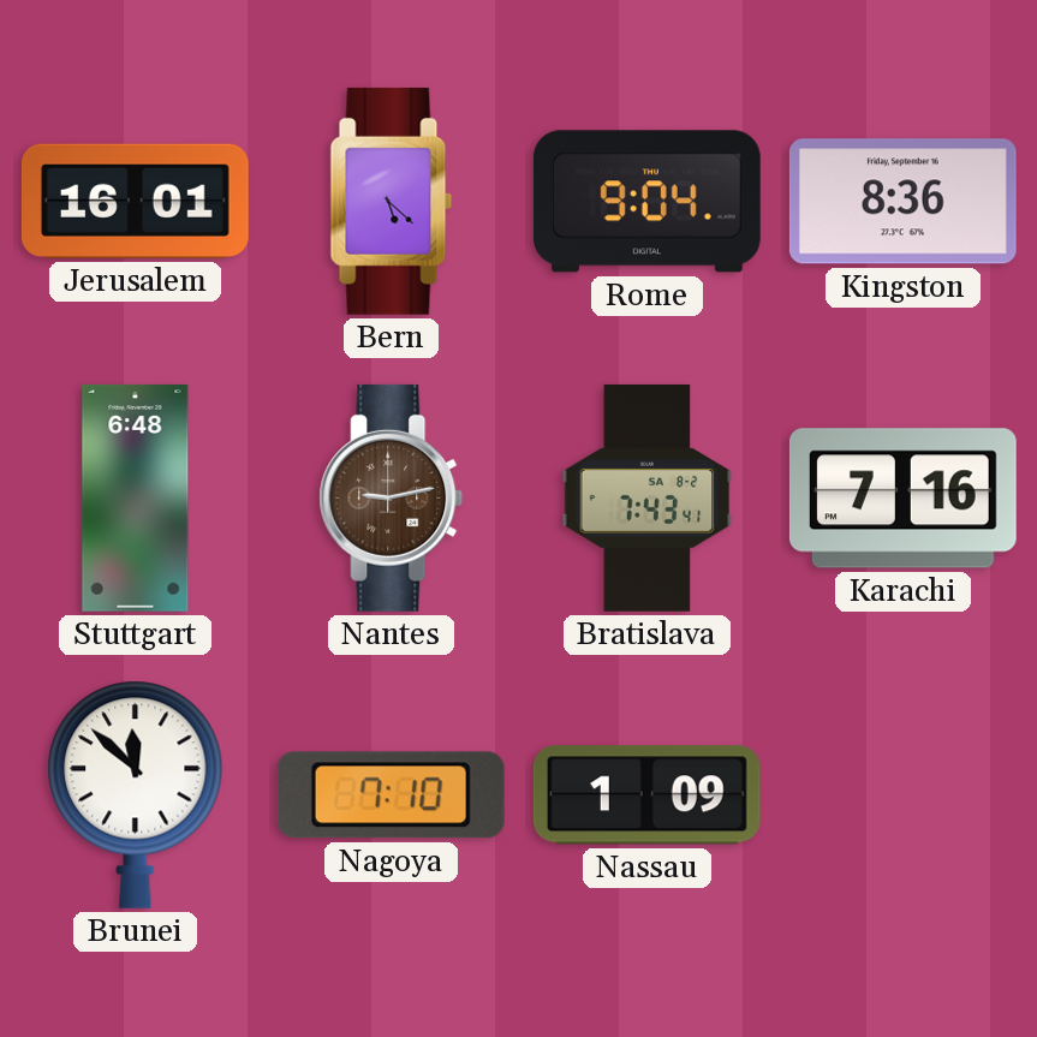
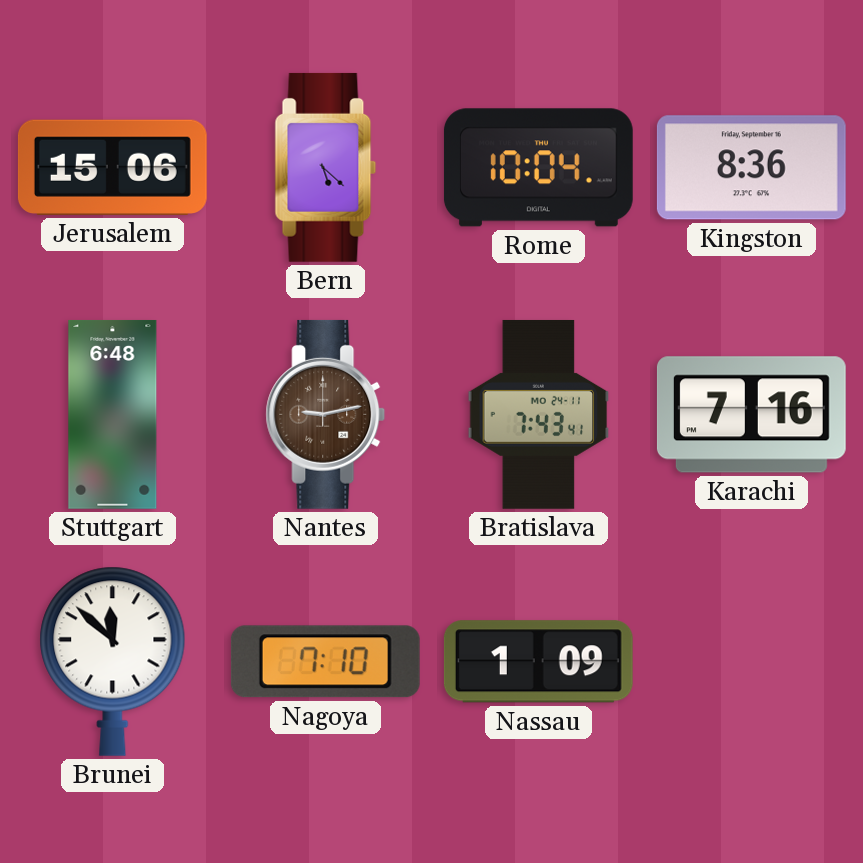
Jerusalem: 16:01 -> 15:06 (112, 167)
Rome: 9:04 -> 10:04 (538, 168)
Bratislava date: SA 8-2 -> MO 24-11 (539, 414)
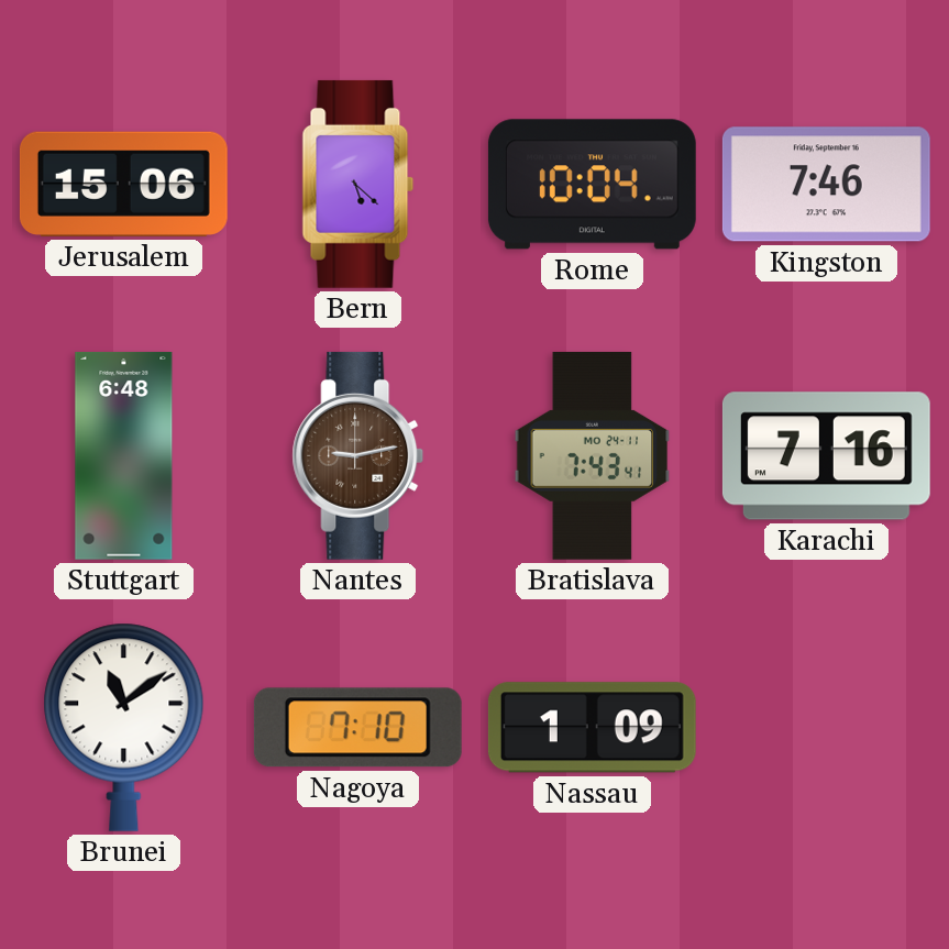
Kingston: 8:36 -> 7:46 (826, 185)
Brunei: 11:52 -> 11:09 (124, 727)
